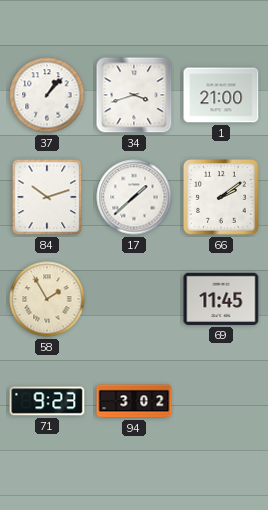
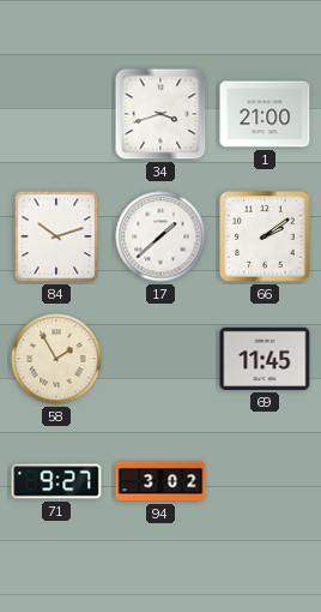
37: 1:07 -> none (47, 95)
71: 9:23 -> 9:27 (56, 481)
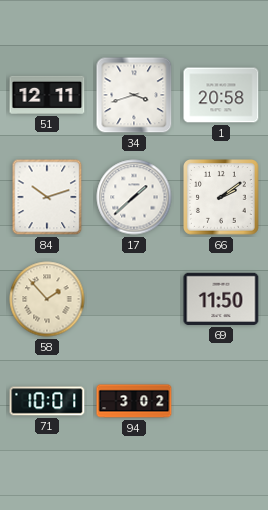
51: none -> 12:11 (47, 95)
1: 21:00 -> 20:58 (221, 95)
58: 1:55 -> 1:53 (47, 299)
69: 11:45 -> 11:50 (221, 299)
71: 9:27 -> 10:01 (47, 401)
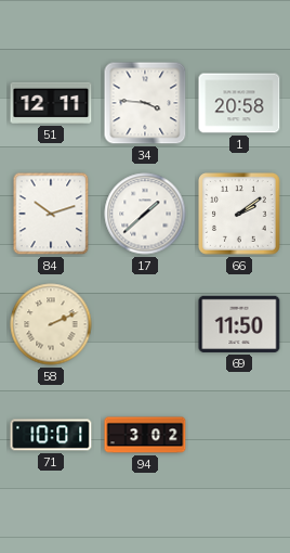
34: 3:42 -> 3:46 (145, 103)
58: 1:53 -> 2:11 (51, 324)
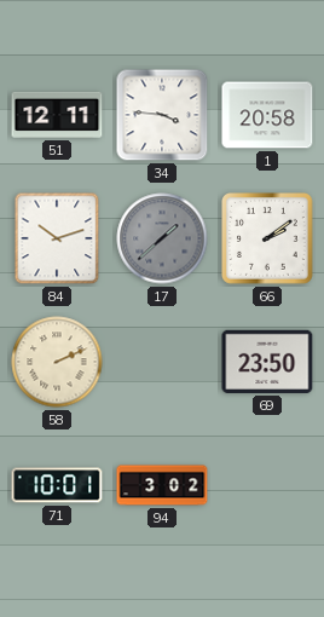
17 dial: white -> grey (162, 238)
69: 11:50 -> 23:50 (267, 362)
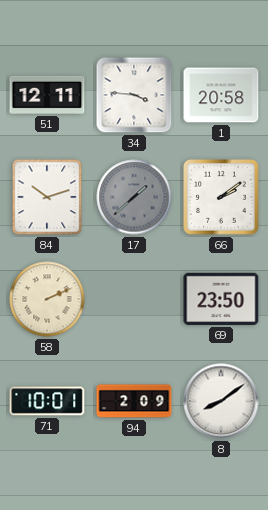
94: 3:02 -> 2:09 (134, 401)
8: none -> 8:09 (221, 401)
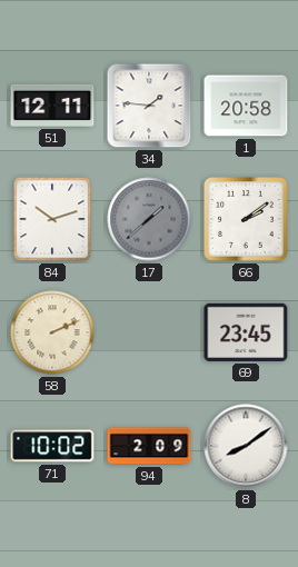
34: 3:46 -> 1:46 (149, 106)
69: 23:50 -> 23:45 (246, 332)
71: 10:01 -> 10:02 (52, 446)
